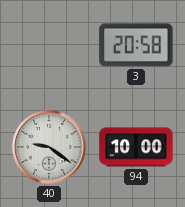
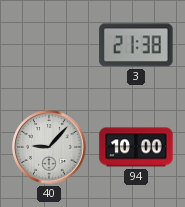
3: 20:58 -> 21:38 (136, 45)
40: 9:21 -> 9:07 (49, 147)
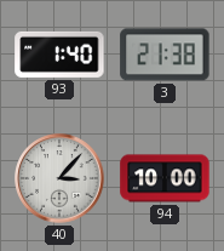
93: none -> 1:40 (59, 55)
40: 9:07 -> 3:07 (59, 178)
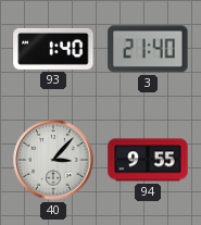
3: 21:38 -> 21:40 (148, 49)
94: 10:00 -> 9:55 (148, 160)
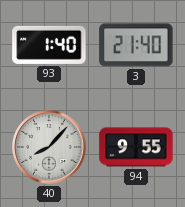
40: 3:07 -> 8:07 (49, 147)
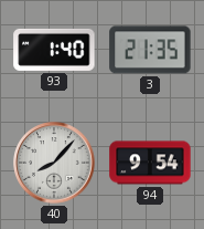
3: 21:40 -> 21:35 (150, 50)
94: 9:55 -> 9:54 (150, 163)
